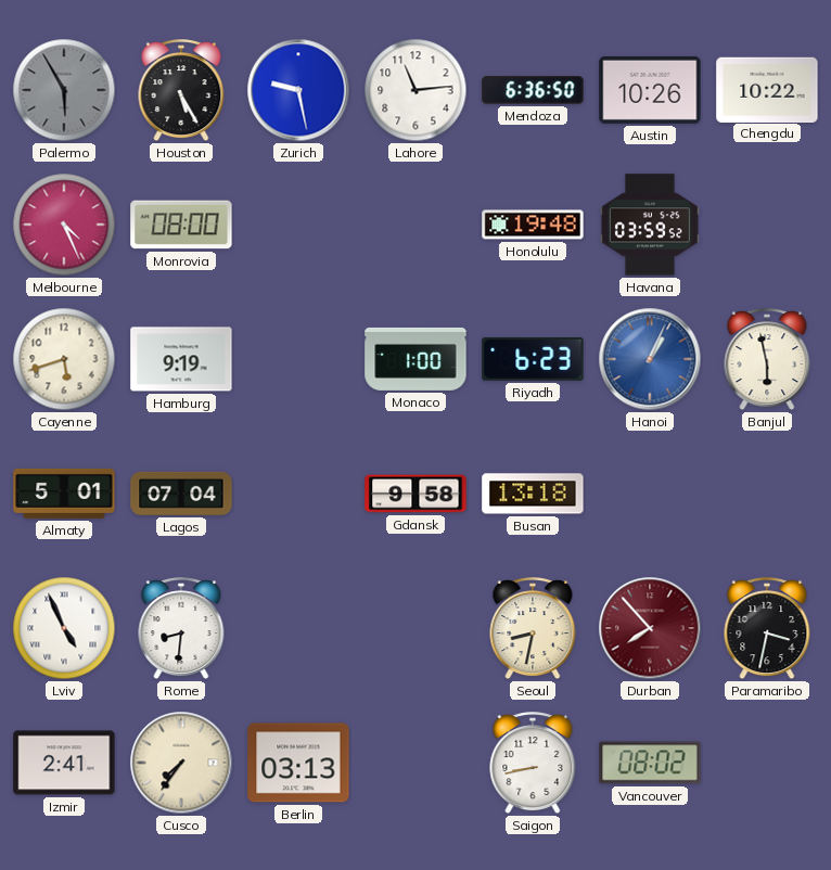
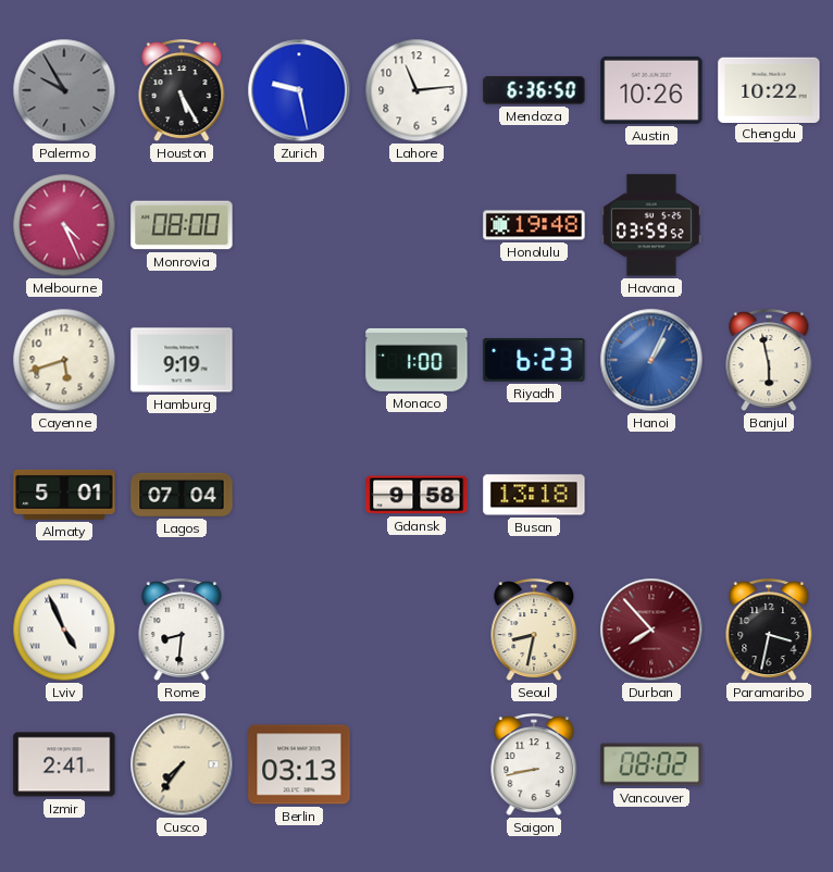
Palermo: 5:55 -> 9:55 (64, 90)
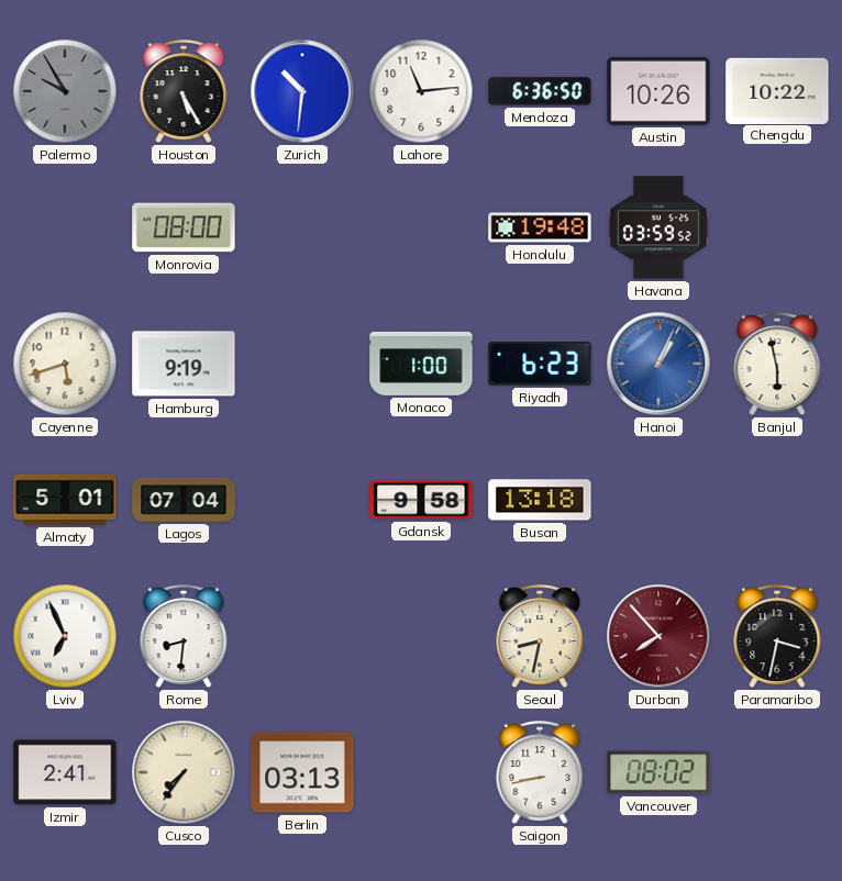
Zurich: 9:28 -> 10:31 (302, 91)
Melbourne: 4:26 -> none (64, 225)
Lviv: 4:56 -> 6:56 (65, 636)
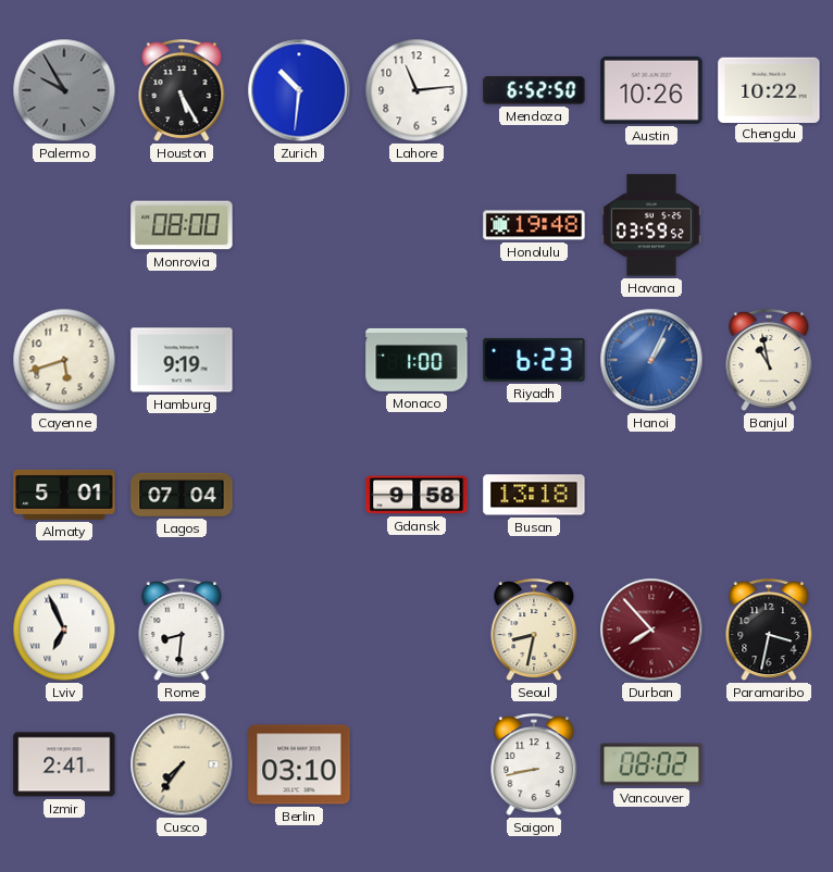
Mendoza: 6:36 -> 6:52 (534, 90)
Banjul: 5:58 -> 10:58 (769, 361)
Berlin: 03:13 -> 03:10 (299, 764)
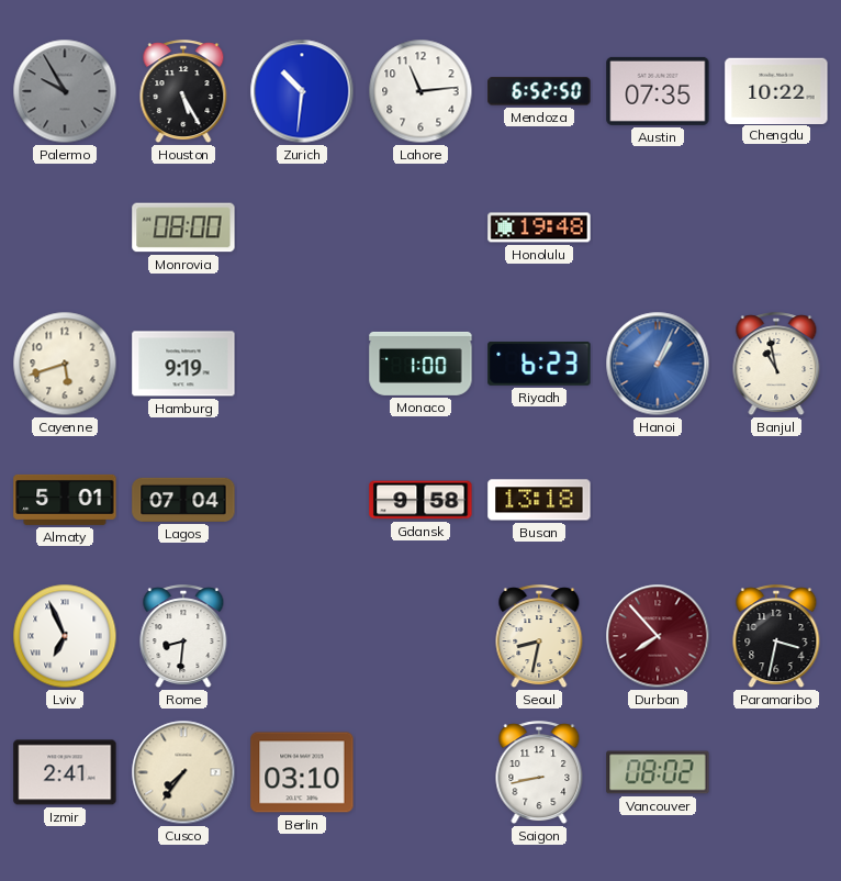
Austin: 10:26 -> 07:35 (658, 91)
Havana: 03:59 -> none (651, 225)
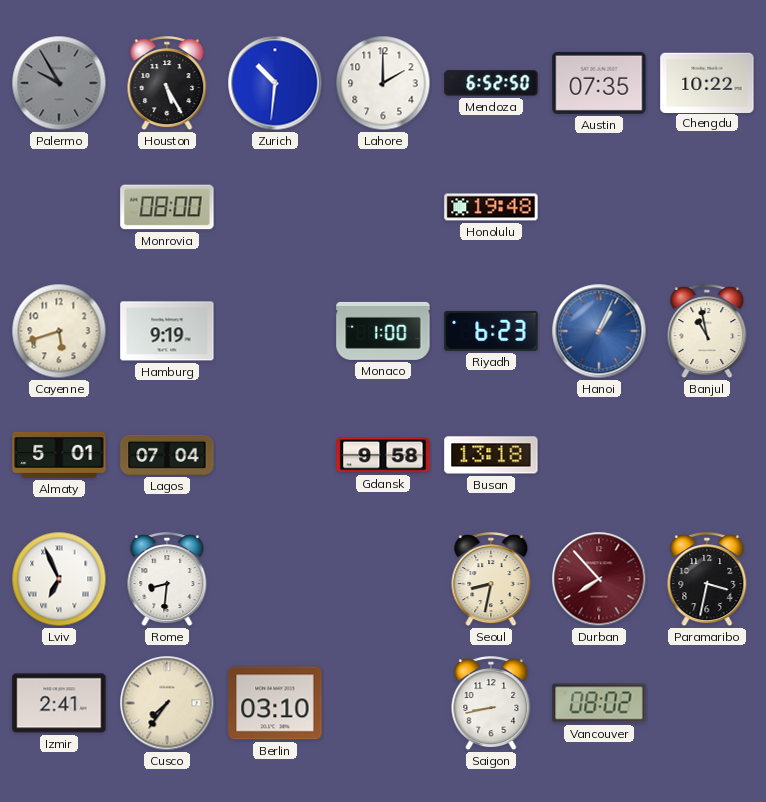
Lahore: 11:14 -> 2:00 (383, 83)
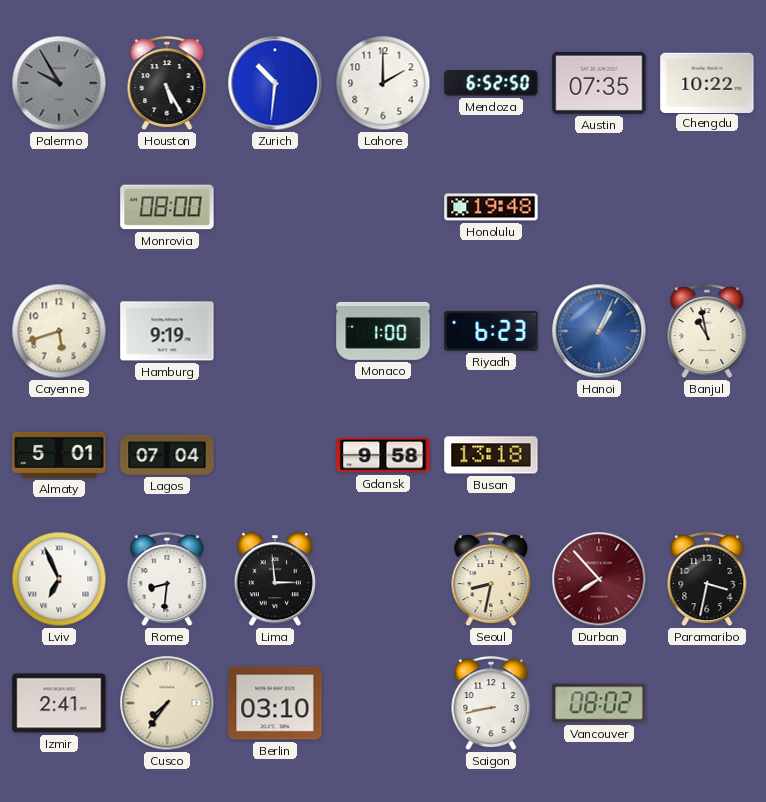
Lima: none -> 2:59 (274, 580)
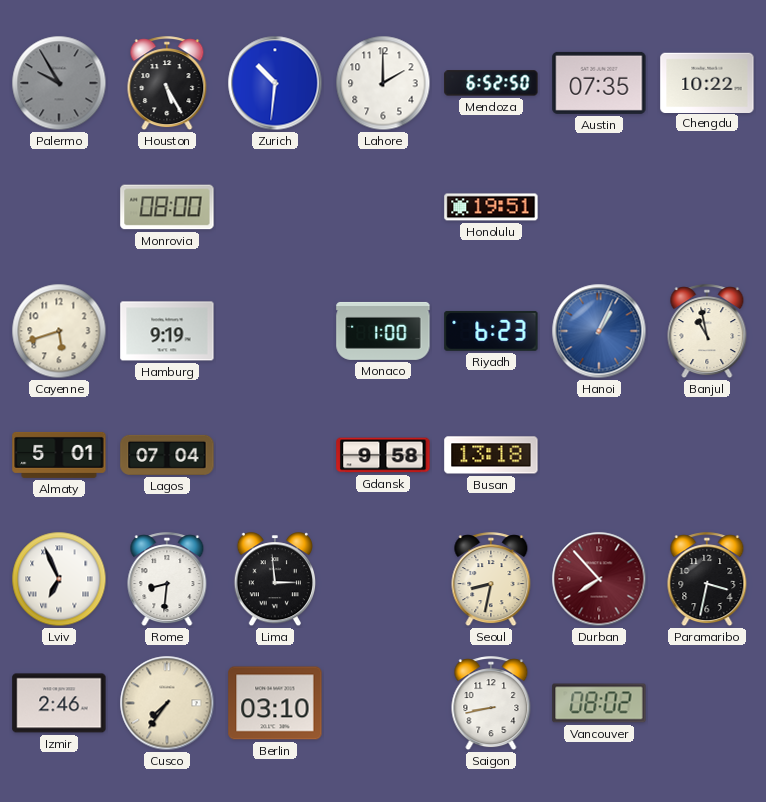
Honolulu: 19:48 -> 19:51 (491, 207)
Izmir: 2:41 -> 2:46 (59, 703)
